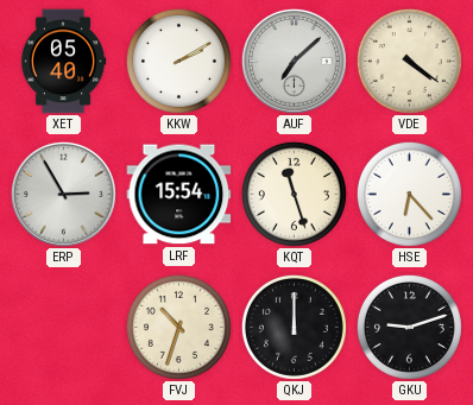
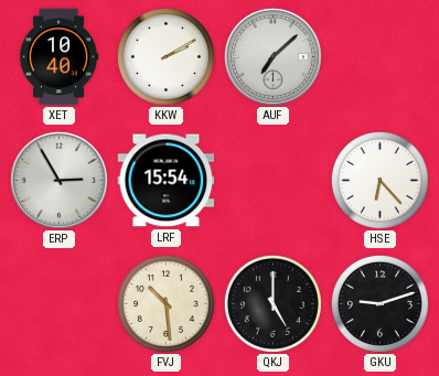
XET: 05:40 -> 10:40 (58, 57)
VDE: 4:21 -> none (409, 61)
KQT: 11:27 -> none (294, 194)
FVJ: 10:33 -> 10:29 (165, 303)
QKJ: 12:00 -> 5:00 (272, 303)
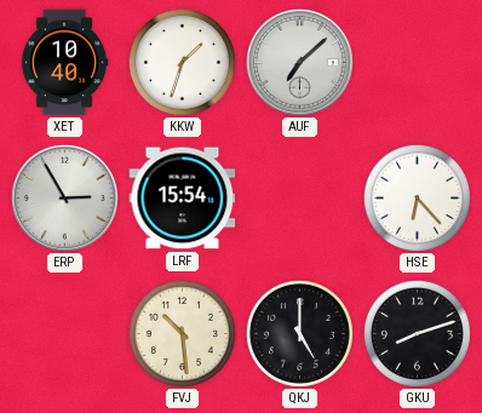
KKW: 2:10 -> 1:33 (182, 62)
GKU: 9:12 -> 8:12 (417, 333)
